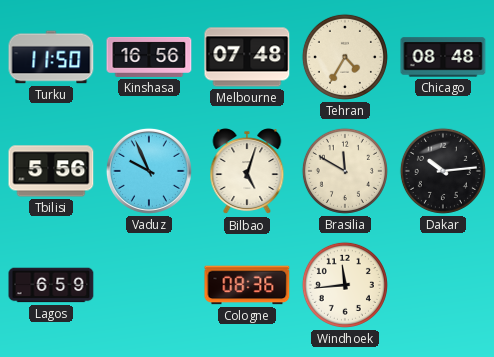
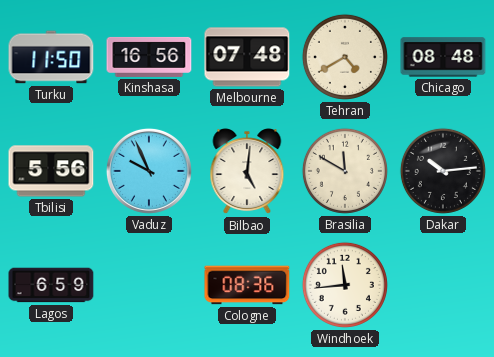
Tehran: 4:35 -> 4:40 (345, 57)
Bilbao: 5:03 -> 5:01 (247, 172)
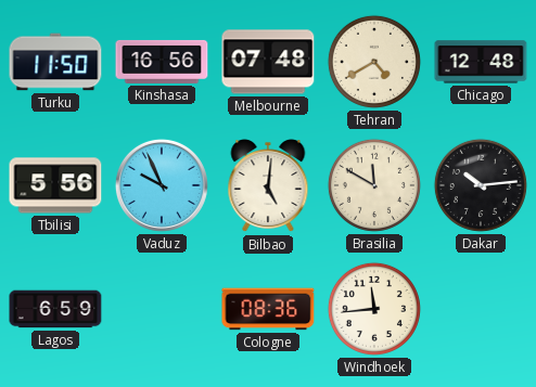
Chicago: 08:48 -> 12:48 (481, 62)
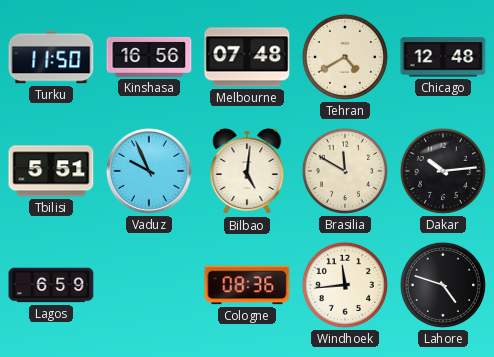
Tbilisi: 5:56 -> 5:51 (51, 171)
Lahore: none -> 4:48 (443, 285)
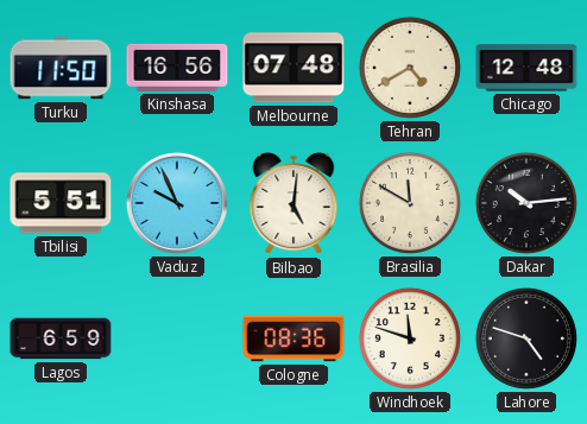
Windhoek: 11:44 -> 11:48 (410, 338)
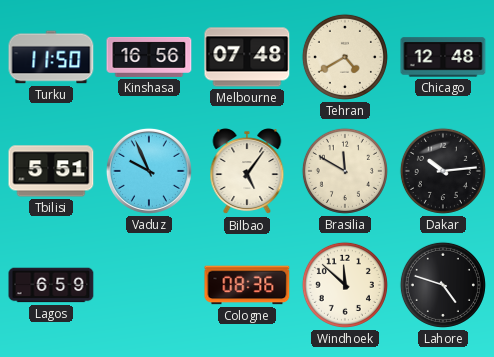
Bilbao: 5:01 -> 5:06 (247, 172)
Windhoek: 11:48 -> 11:52 (345, 285)
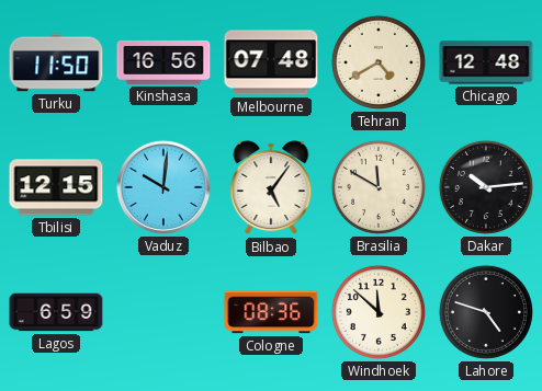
Tbilisi: 5:51 -> 12:15 (56, 187)
Vaduz: 9:56 -> 10:01 (163, 187)
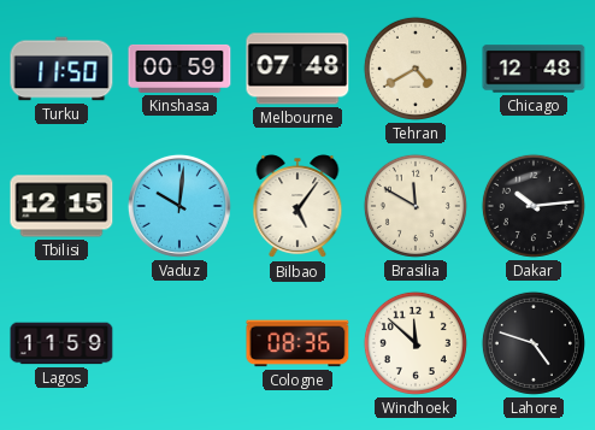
Kinshasa: 16:56 -> 00:59 (179, 69)
Lagos: 6:59 -> 11:59 (61, 343)
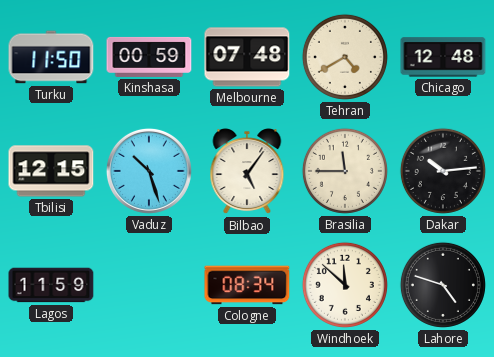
Vaduz: 10:01 -> 10:27 (149, 171)
Brasilia: 11:50 -> 11:45 (345, 171)
Cologne: 08:36 -> 08:34 (247, 285)
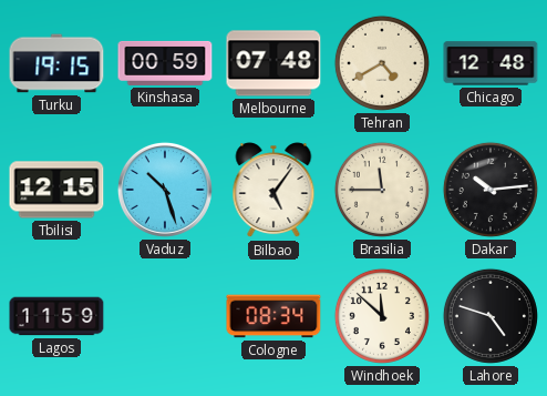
Turku: 11:50 -> 19:15 (56, 63)
